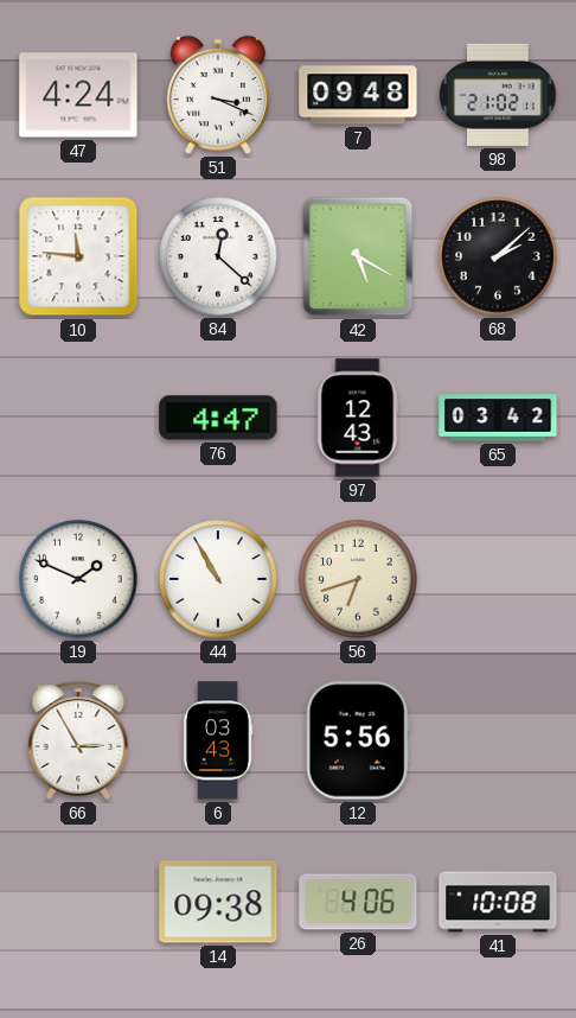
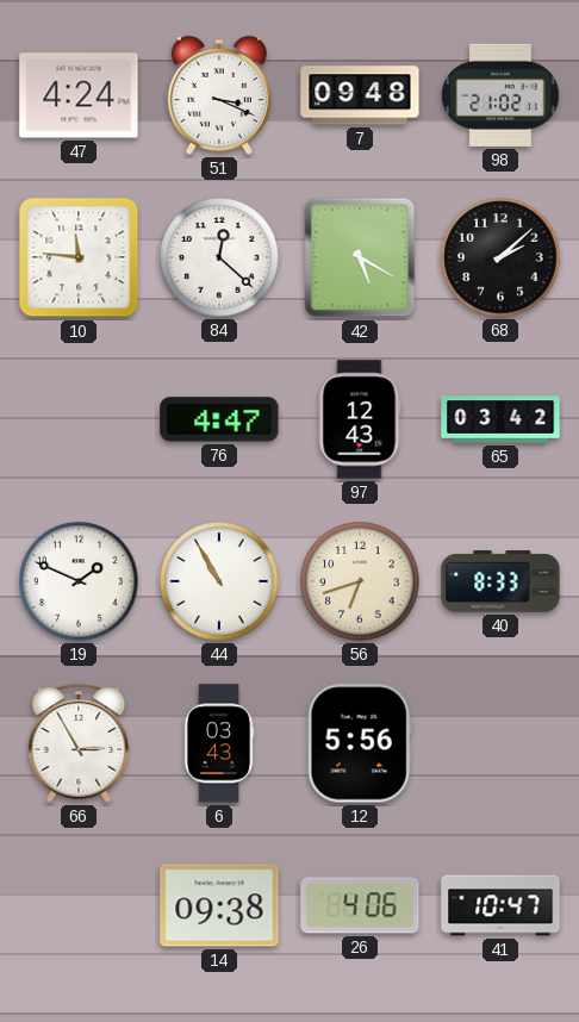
40: none -> 8:33 (500, 581)
41: 10:08 -> 10:47 (500, 905)
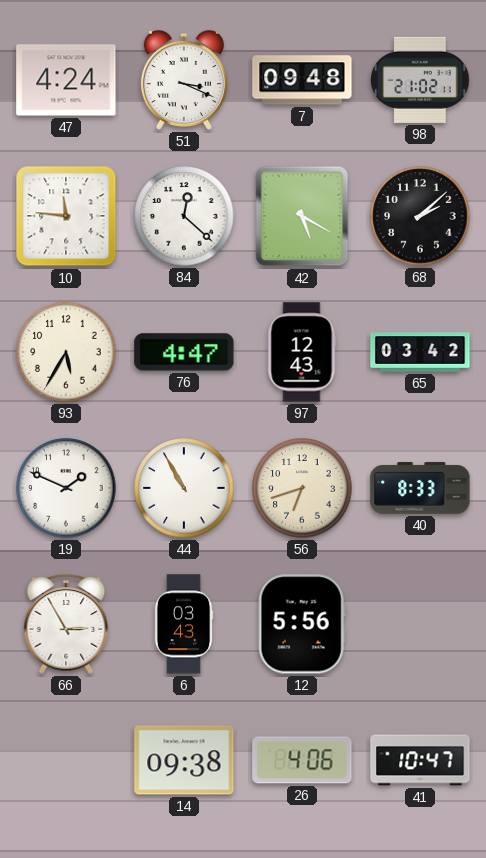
93: none -> 5:35 (66, 352)
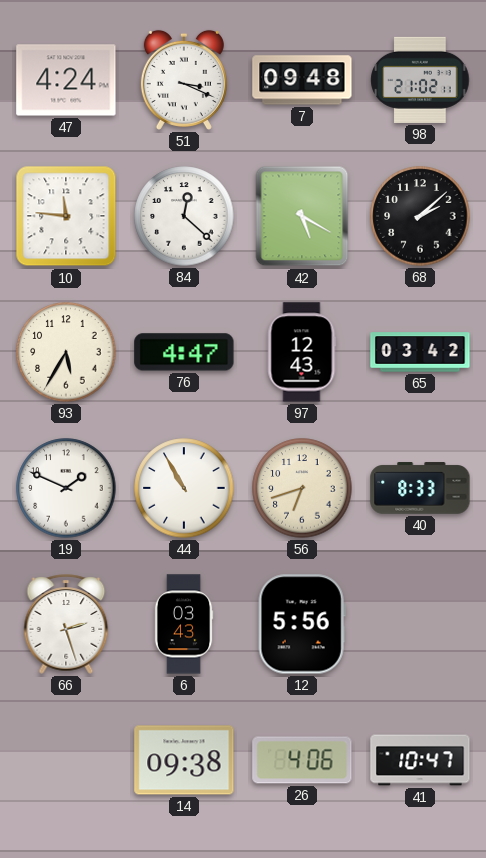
66: 2:55 -> 2:27 (66, 624)
